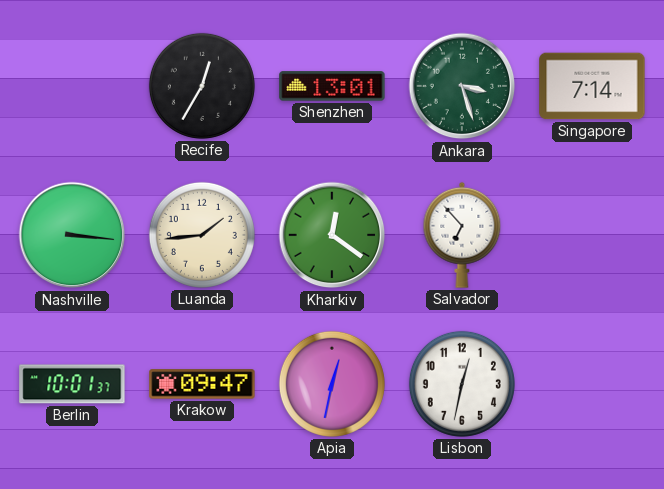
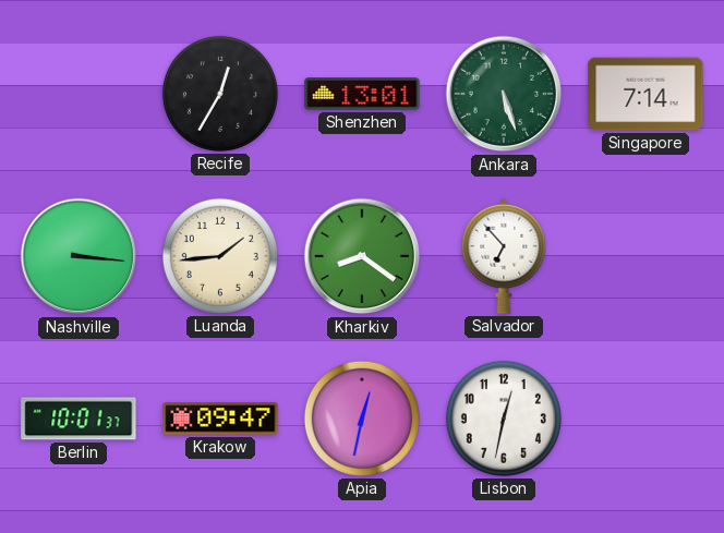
Ankara: 3:27 -> 5:27 (504, 94)
Kharkiv: 12:21 -> 8:21 (362, 256)
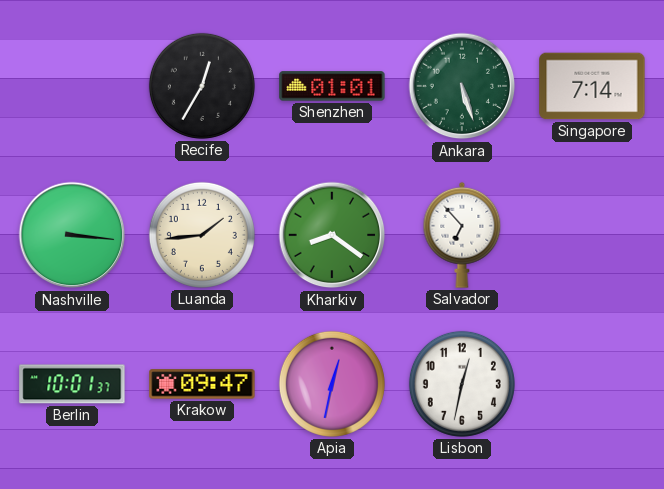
Shenzhen: 13:01 -> 01:01 (332, 86)
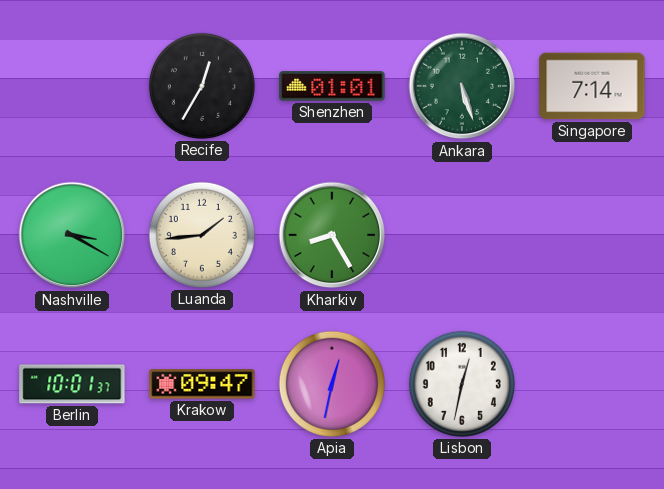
Nashville: 3:16 -> 3:20 (72, 235)
Kharkiv: 8:21 -> 8:25 (332, 235)
Salvador: 6:53 -> none (462, 235)
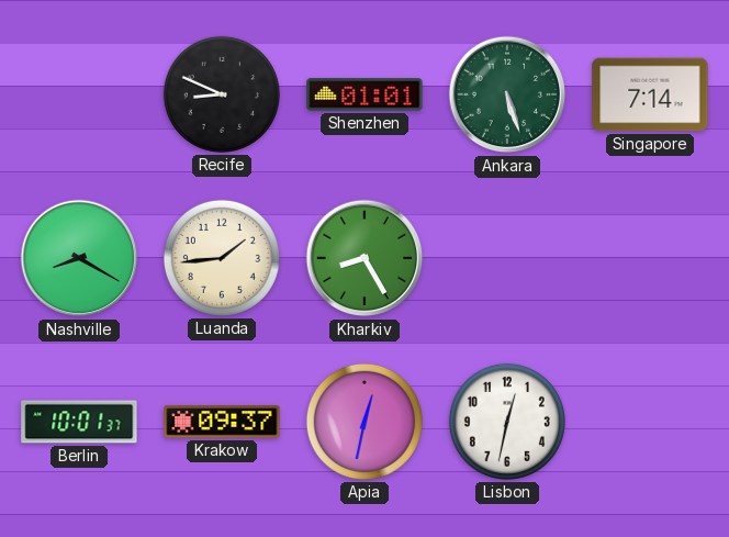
Recife: 12:35 -> 8:49 (222, 94)
Nashville: 3:20 -> 8:20 (79, 258)
Krakow: 09:47 -> 09:37 (222, 422)
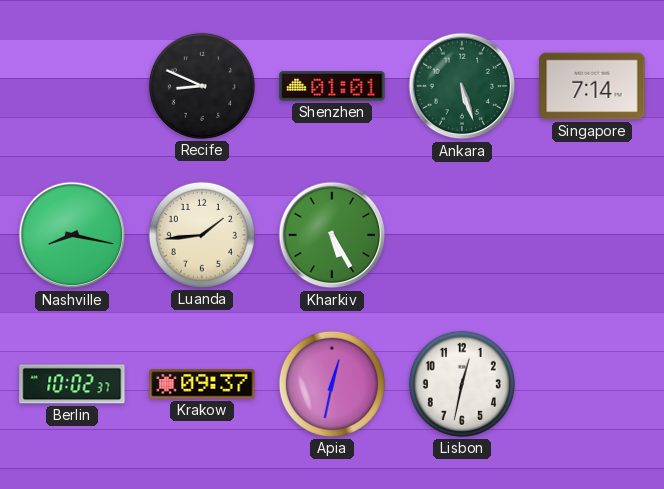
Nashville: 8:20 -> 8:17 (72, 235)
Kharkiv: 8:25 -> 5:25 (332, 235)
Berlin: 10:01 -> 10:02 (72, 384)
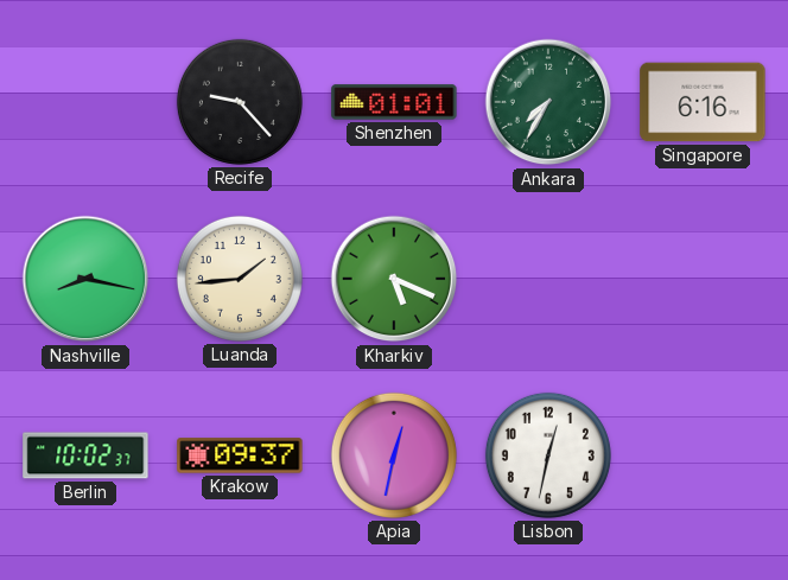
Recife: 8:49 -> 9:23 (240, 102)
Ankara: 5:27 -> 7:35 (548, 102)
Singapore: 7:14 -> 6:16 (703, 102)
Kharkiv: 5:25 -> 5:19 (394, 279)
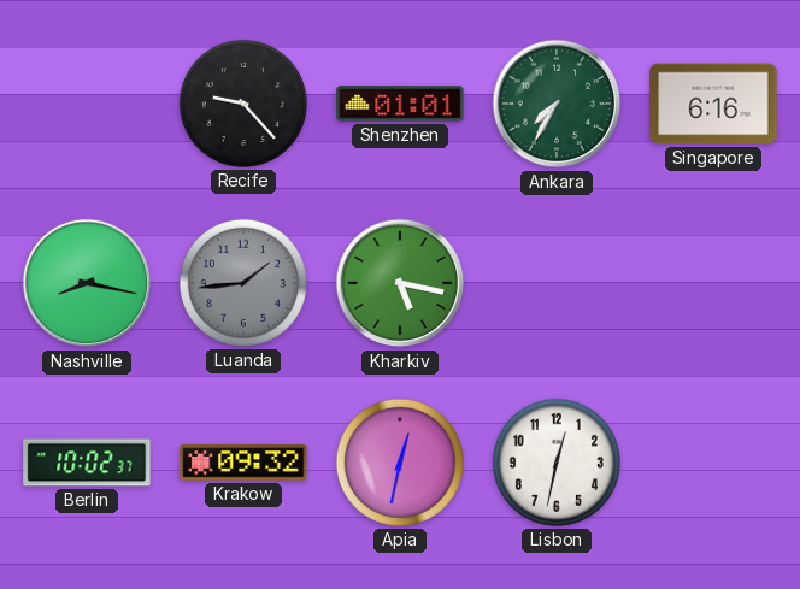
Luanda dial: cream -> grey (243, 283)
Kharkiv: 5:19 -> 5:17 (400, 283)
Krakow: 09:37 -> 09:32 (243, 463)
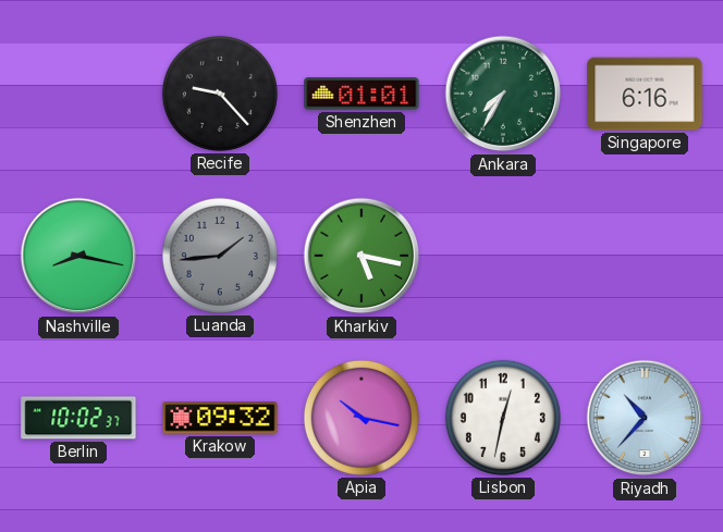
Apia: 12:32 -> 10:17 (361, 418)
Riyadh: none -> 10:37 (645, 418)
